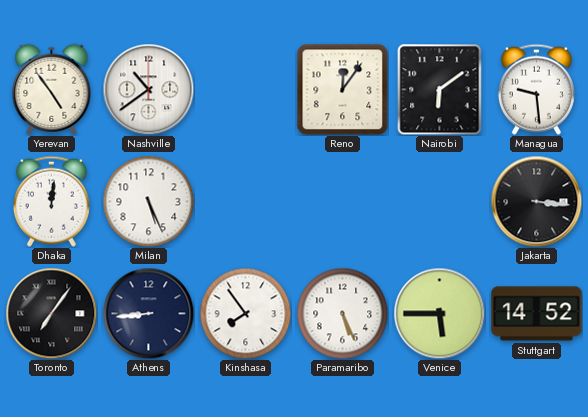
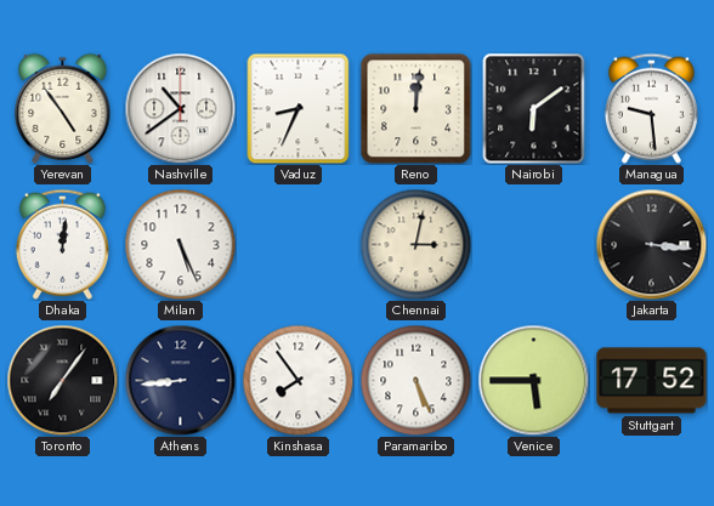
Vaduz: none -> 8:34 (299, 108)
Reno: 12:06 -> 12:01 (415, 108)
Chennai: none -> 3:02 (415, 244)
Stuttgart: 14:52 -> 17:52 (652, 381)
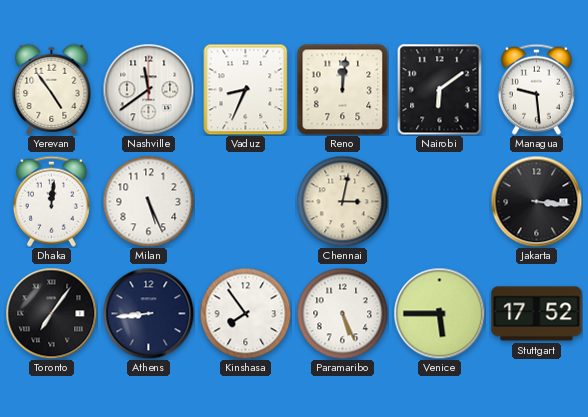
Nashville: 10:39 -> 11:39 (148, 89)
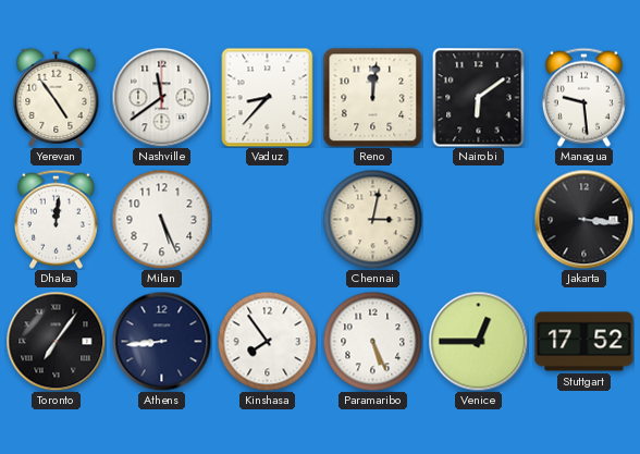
Vaduz: 8:34 -> 8:37 (268, 97)
Venice: 5:45 -> 12:45 (478, 341)
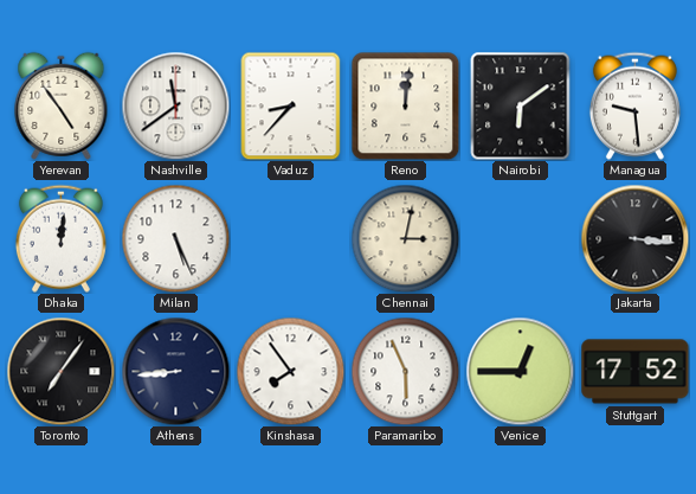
Paramaribo: 5:26 -> 5:56 (405, 371)
